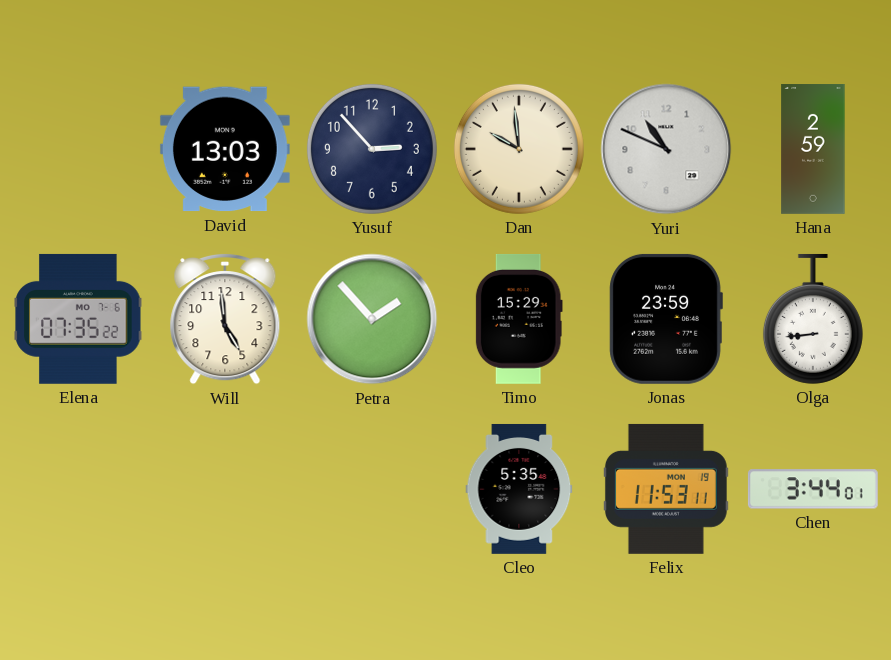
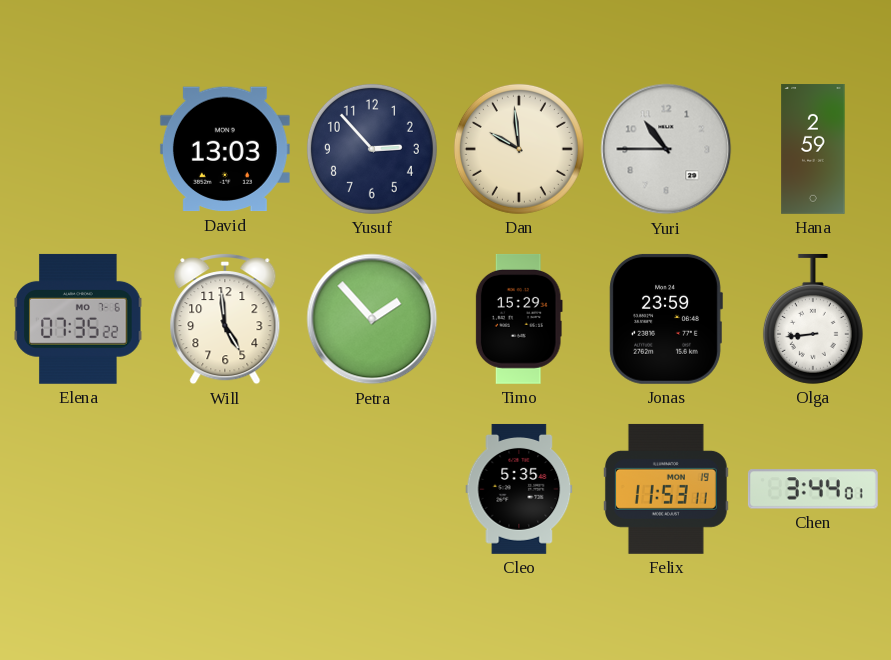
Yuri: 10:49 -> 10:45 (666, 149)
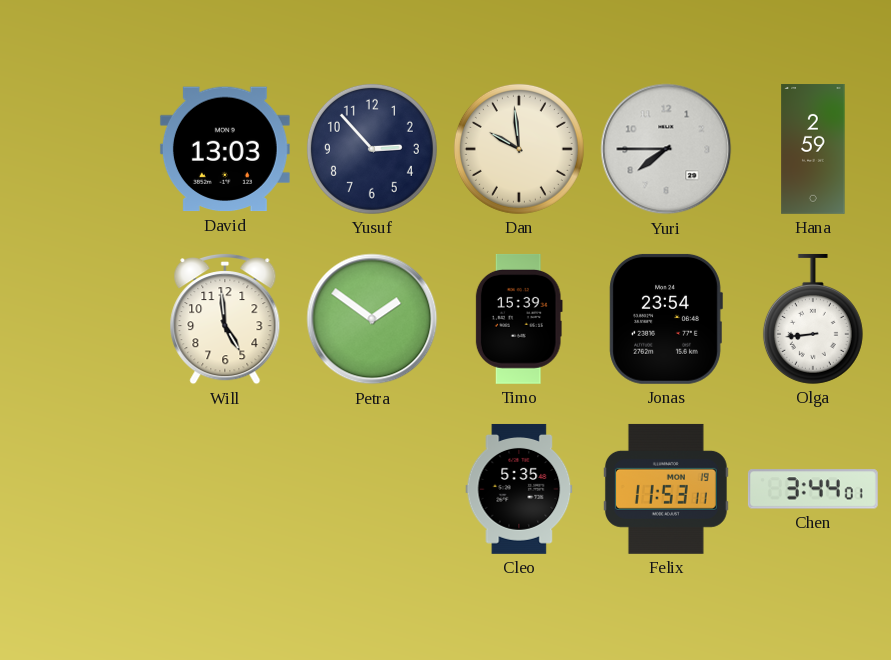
Yuri: 10:45 -> 7:45 (666, 149)
Elena: 07:35 -> none (78, 319)
Petra: 1:53 -> 1:51 (372, 319)
Timo: 15:29 -> 15:39 (519, 319)
Jonas: 23:59 -> 23:54 (666, 319)
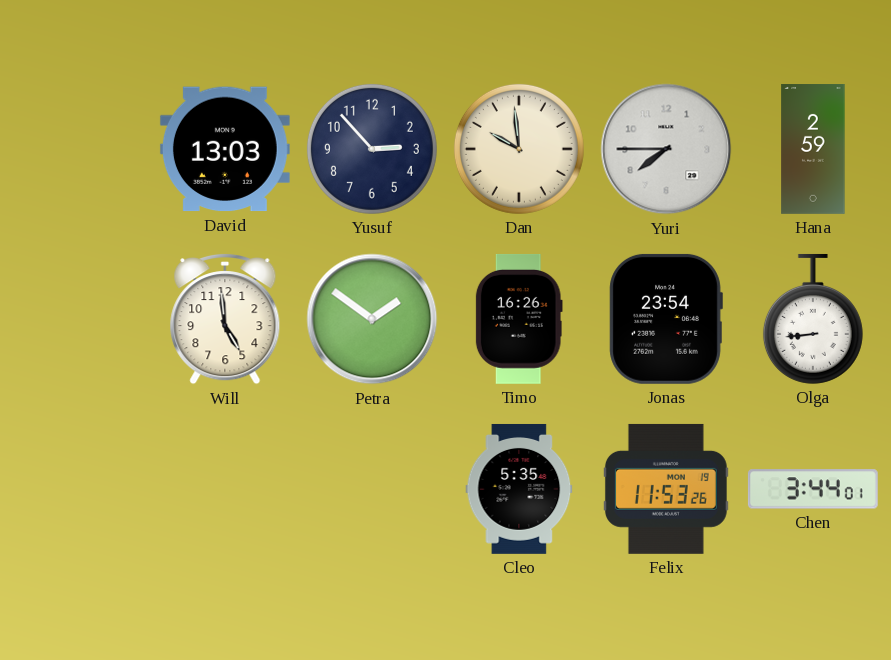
Timo: 15:39 -> 16:26 (519, 319)
Felix: 11:53:11 -> 11:53:26 (666, 489)
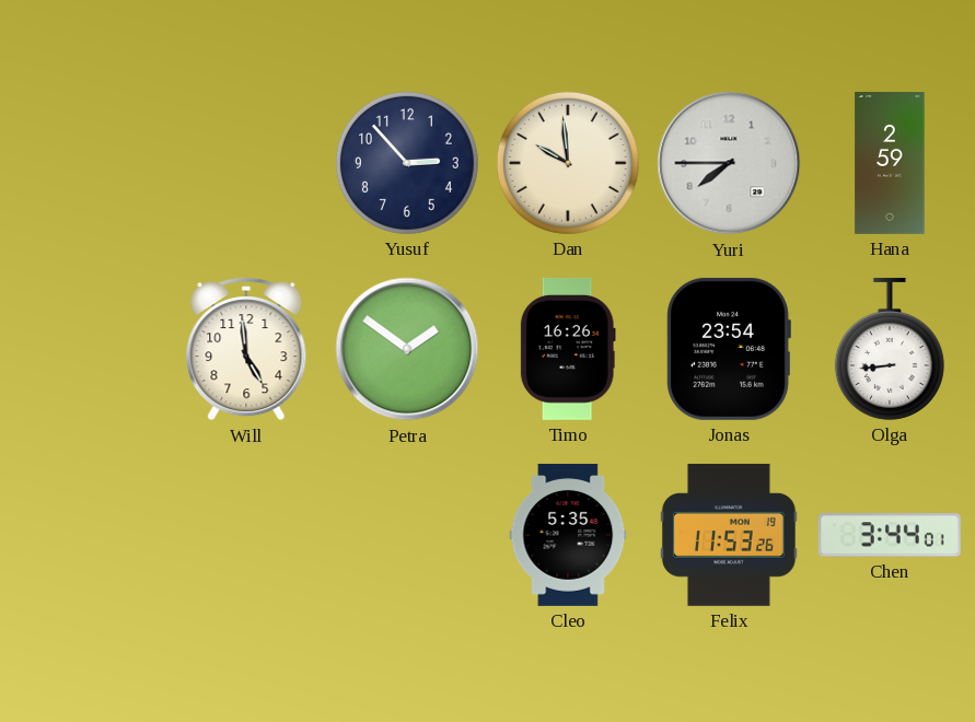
David: 13:03 -> none (225, 149)
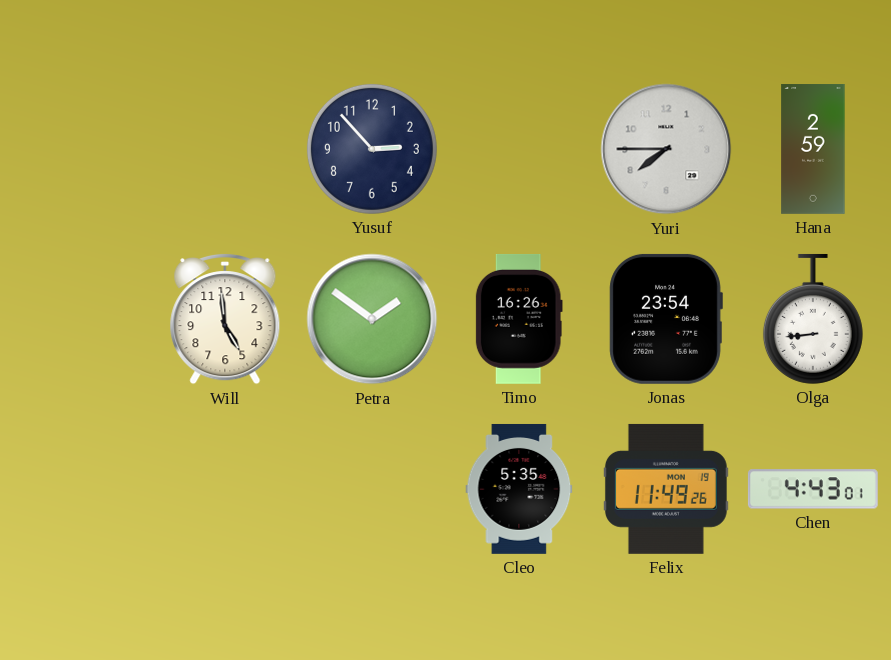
Dan: 9:59 -> none (568, 163)
Felix: 11:53 -> 11:49 (666, 489)
Chen: 3:44 -> 4:43 (813, 489)
